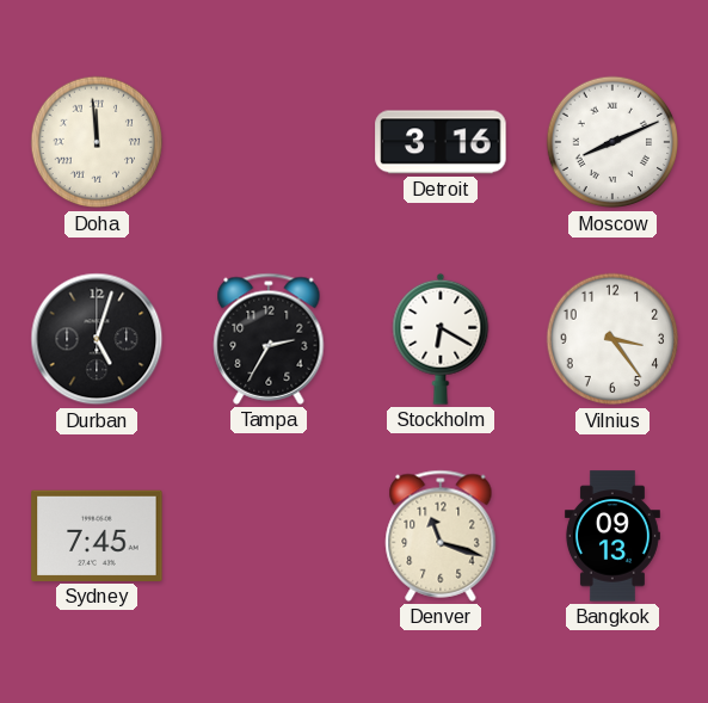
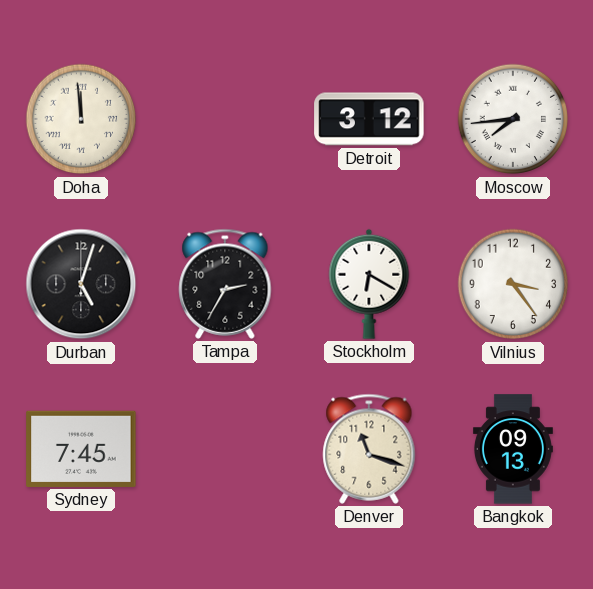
Detroit: 3:16 -> 3:12 (369, 119)
Moscow: 8:11 -> 7:44 (513, 119)
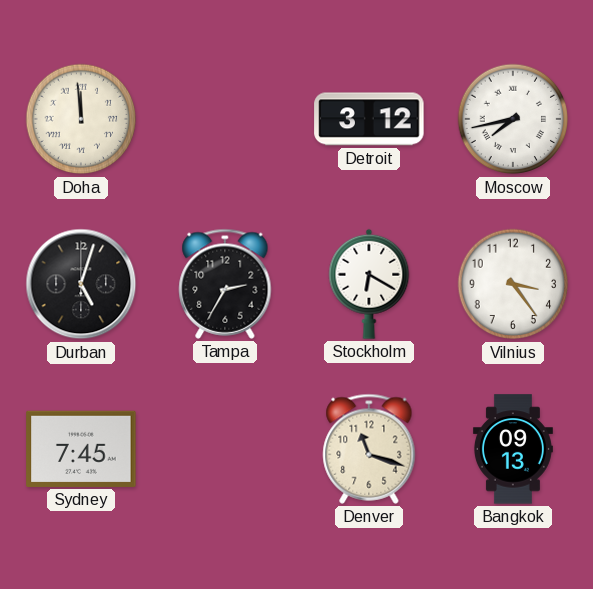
Moscow: 7:44 -> 7:43 (513, 119)
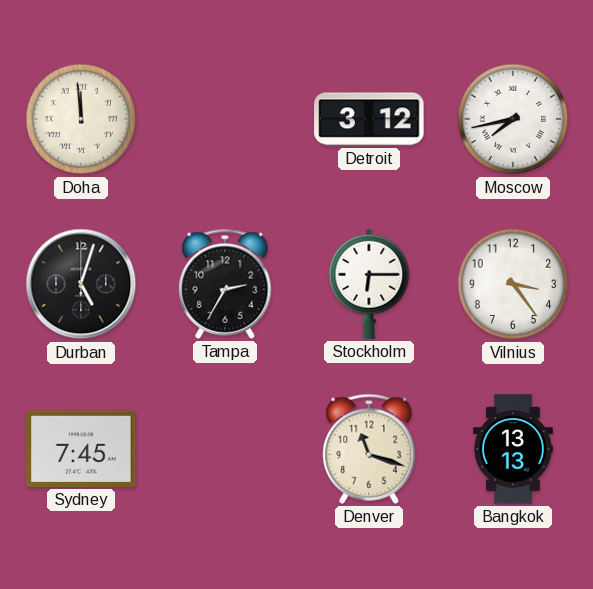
Stockholm: 6:20 -> 6:15 (369, 284)
Bangkok: 09:13 -> 13:13 (513, 449)
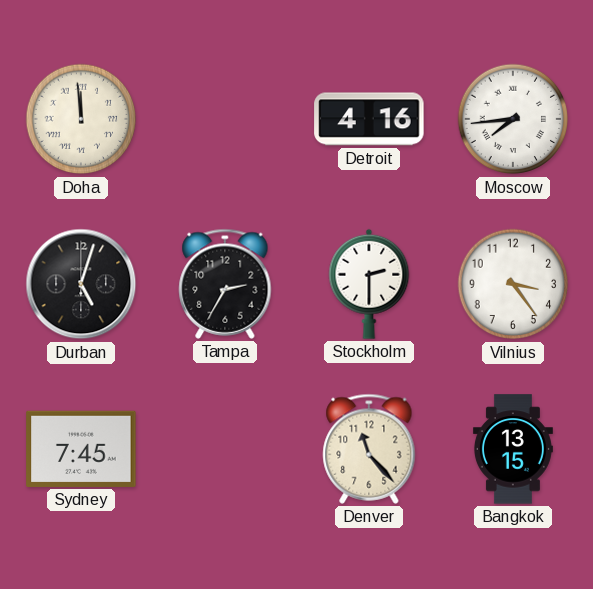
Detroit: 3:12 -> 4:16 (369, 119)
Moscow: 7:43 -> 7:44 (513, 119)
Stockholm: 6:15 -> 2:30 (369, 284)
Denver: 11:18 -> 11:23 (369, 449)
Bangkok: 13:13 -> 13:15 (513, 449)
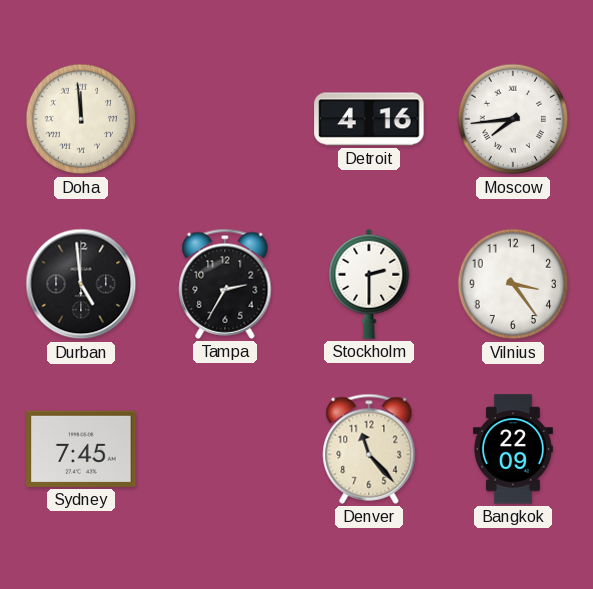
Durban: 5:03 -> 4:59 (81, 284)
Bangkok: 13:15 -> 22:09 (513, 449)
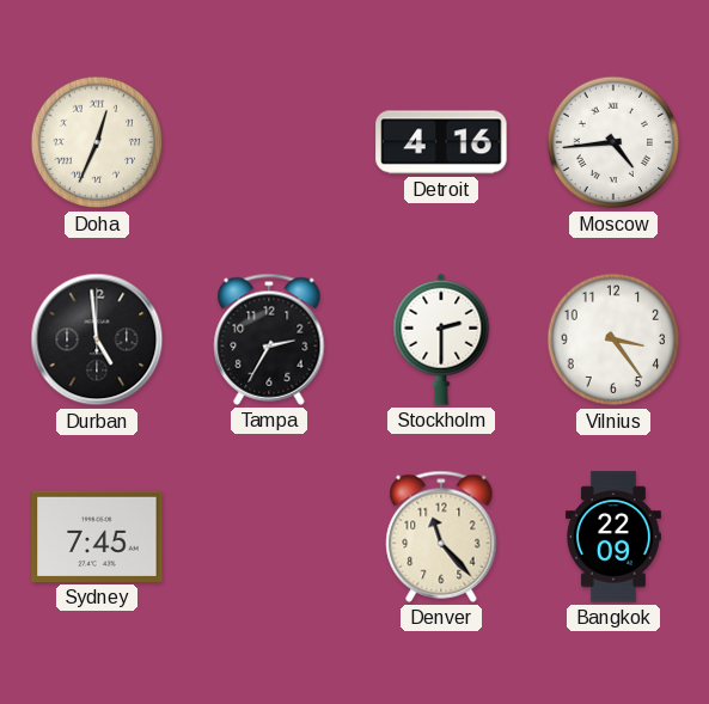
Doha: 11:59 -> 12:34 (97, 142)
Moscow: 7:44 -> 4:44 (613, 142)
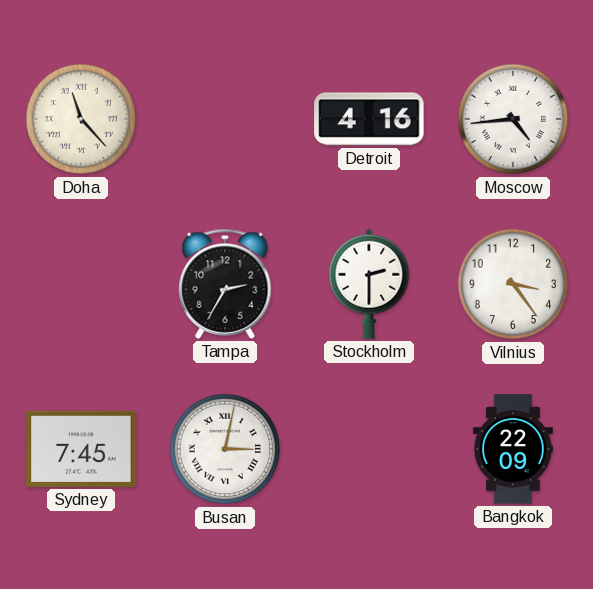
Doha: 12:34 -> 11:23 (81, 119)
Durban: 4:59 -> none (97, 339)
Busan: none -> 3:02 (225, 449)
Denver: 11:23 -> none (441, 537)
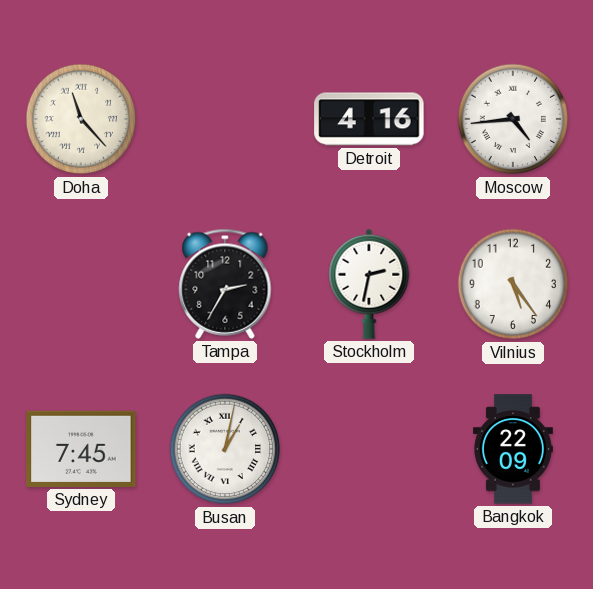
Stockholm: 2:30 -> 2:32 (369, 284)
Vilnius: 3:24 -> 5:24 (513, 284)
Busan: 3:02 -> 1:02 (225, 449)
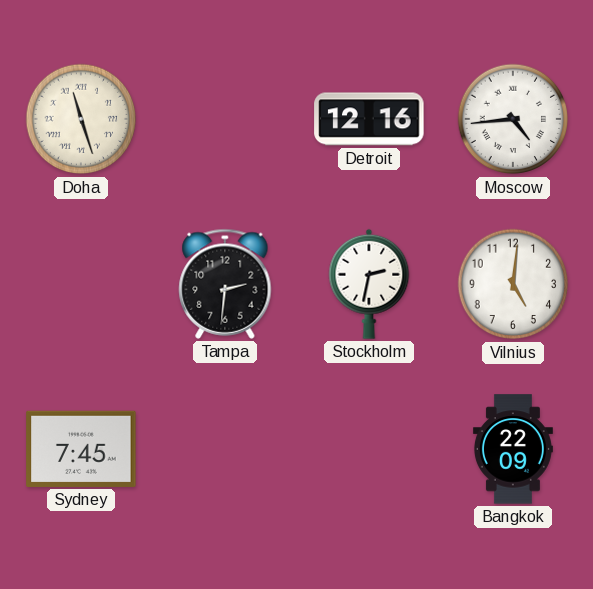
Doha: 11:23 -> 11:27 (81, 119)
Detroit: 4:16 -> 12:16 (369, 119)
Tampa: 2:35 -> 2:31 (225, 284)
Vilnius: 5:24 -> 5:01 (513, 284)
Busan: 1:02 -> none (225, 449)
